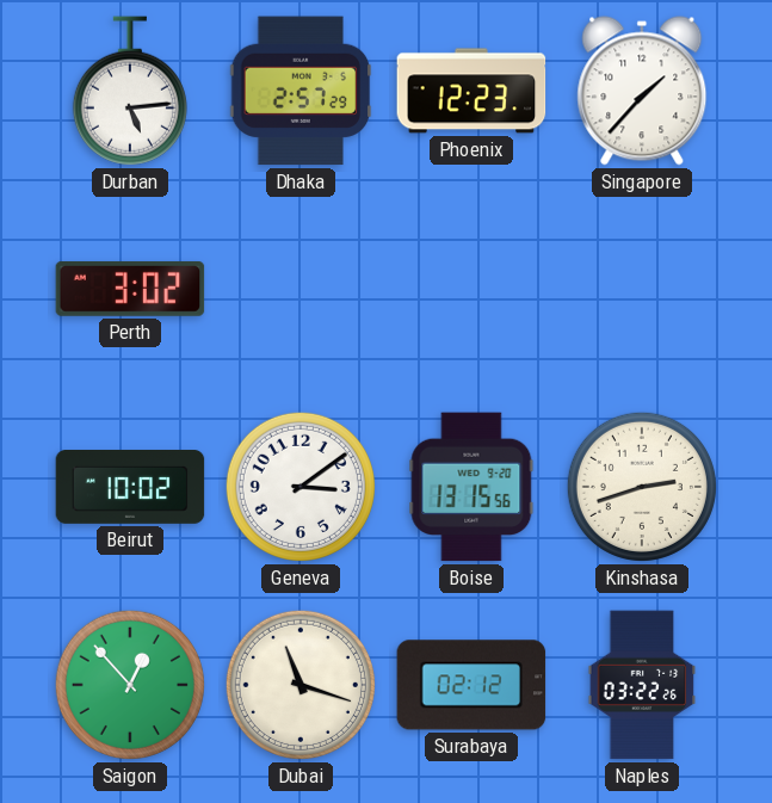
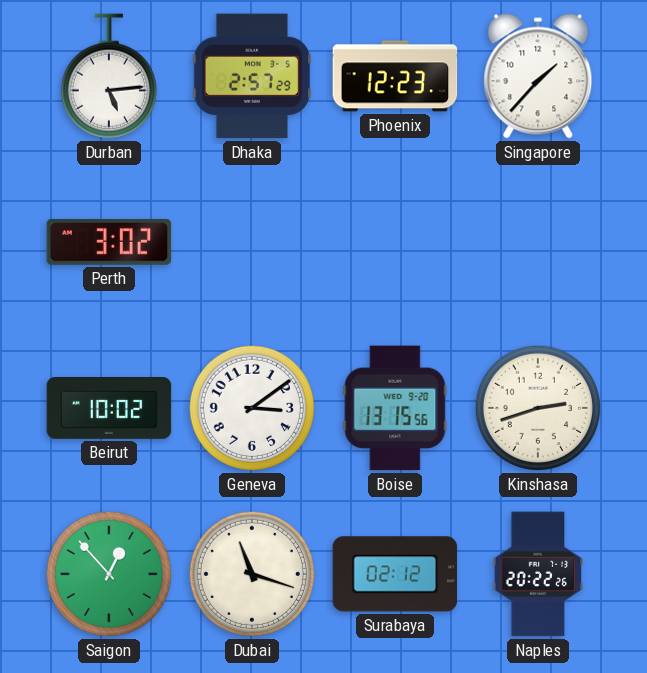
Naples: 03:22 -> 20:22 (538, 574)
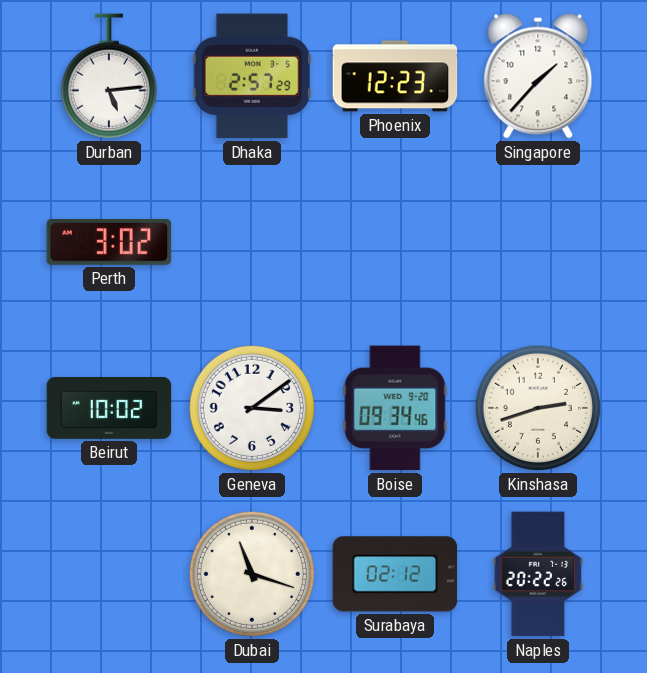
Boise: 13:15 -> 09:34 (395, 408)
Saigon: 12:53 -> none (109, 574)
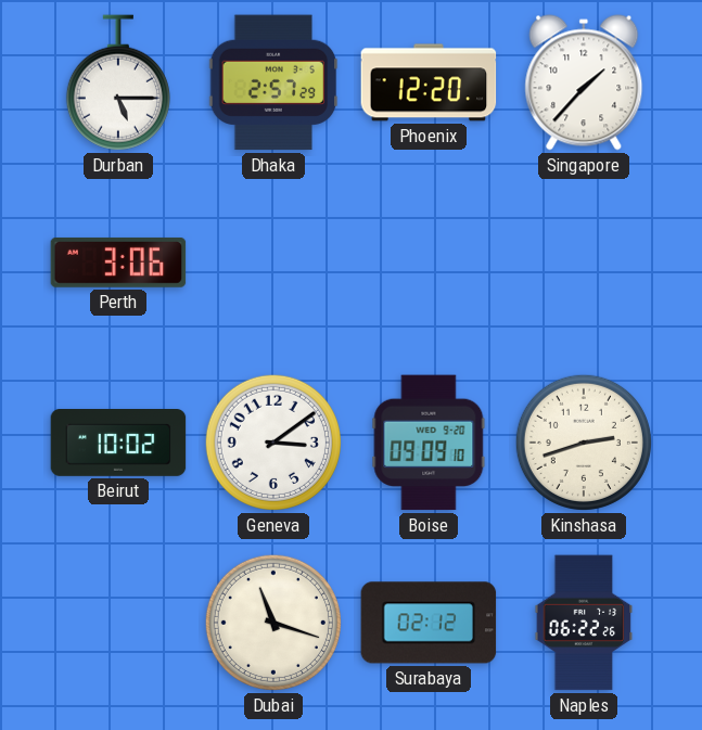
Durban: 5:14 -> 5:15 (118, 82)
Phoenix: 12:23 -> 12:20 (429, 82)
Perth: 3:02 -> 3:06 (118, 262)
Boise: 09:34 -> 09:09 (429, 443)
Naples: 20:22 -> 06:22 (584, 623)
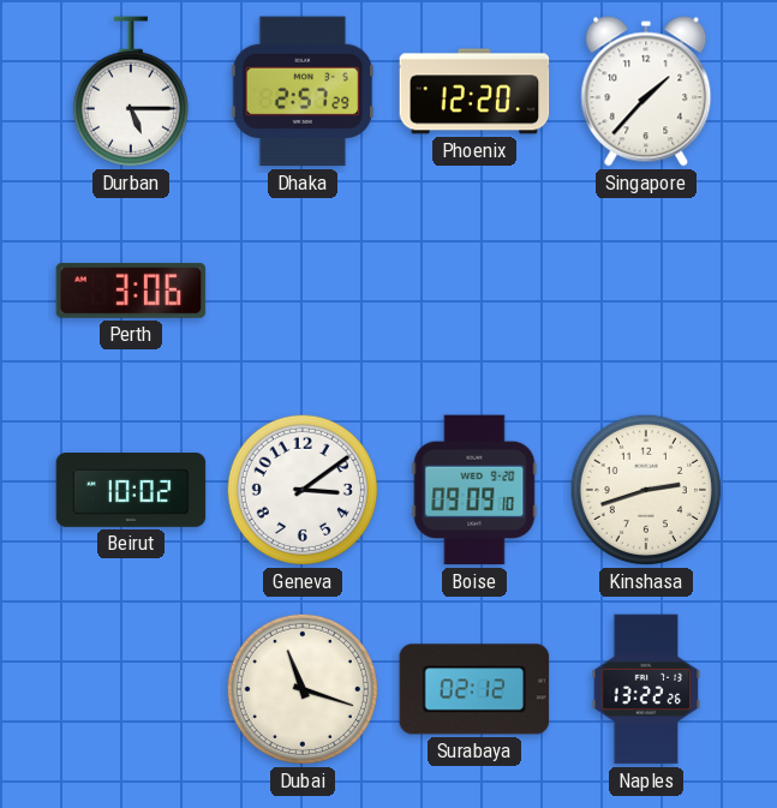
Naples: 06:22 -> 13:22 (646, 689)
